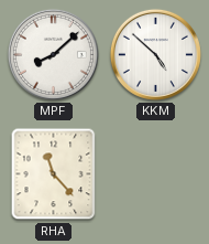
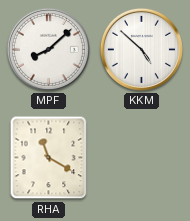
RHA: 11:23 -> 11:20 (49, 158)
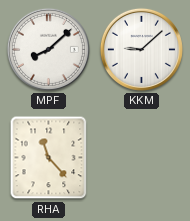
KKM: 4:52 -> 9:08 (141, 49)
RHA: 11:20 -> 11:23 (49, 158)
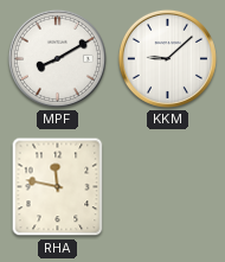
MPF: 8:08 -> 8:10 (57, 58)
RHA: 11:23 -> 11:47 (58, 187)
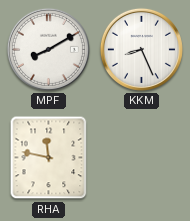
KKM: 9:08 -> 8:26 (141, 49)
